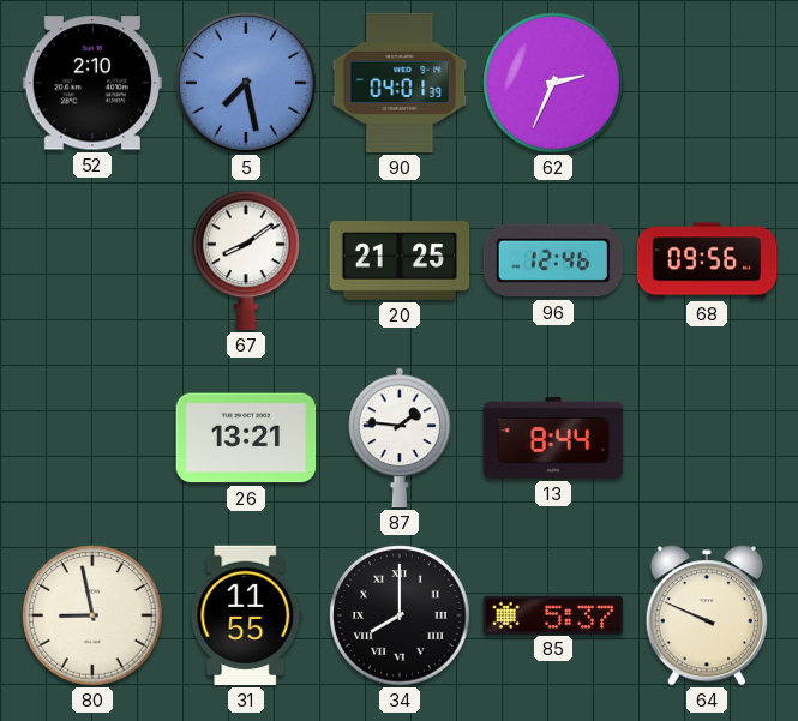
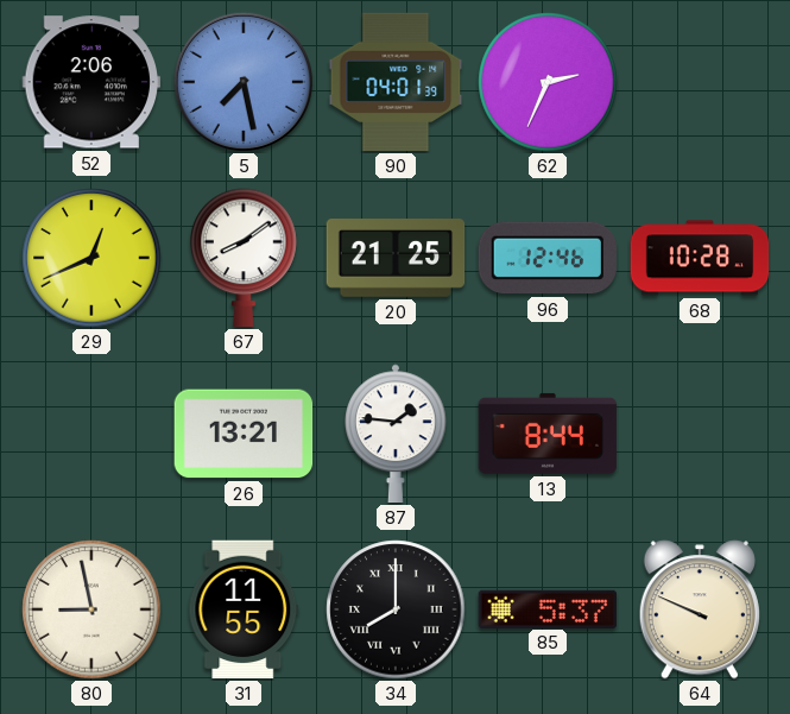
52: 2:10 -> 2:06 (90, 82)
29: none -> 12:41 (91, 258)
68: 09:56 -> 10:28 (700, 258)
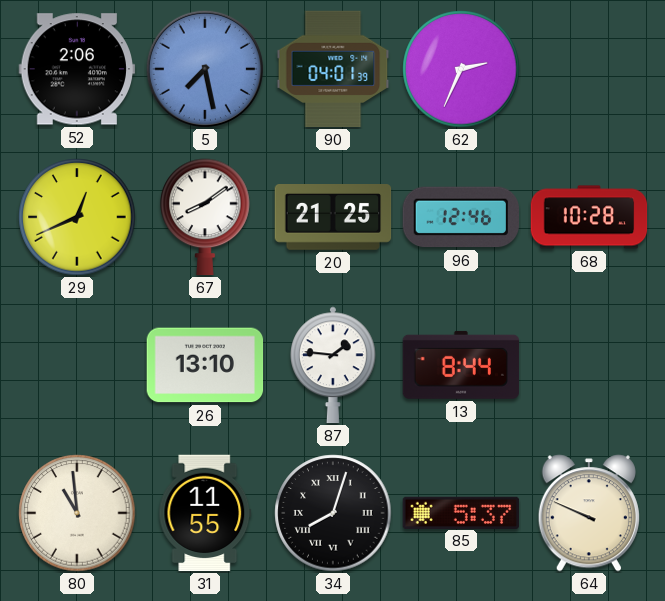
26: 13:21 -> 13:10 (205, 365)
80: 8:58 -> 10:59 (77, 513)
34: 8:00 -> 8:03 (333, 513)
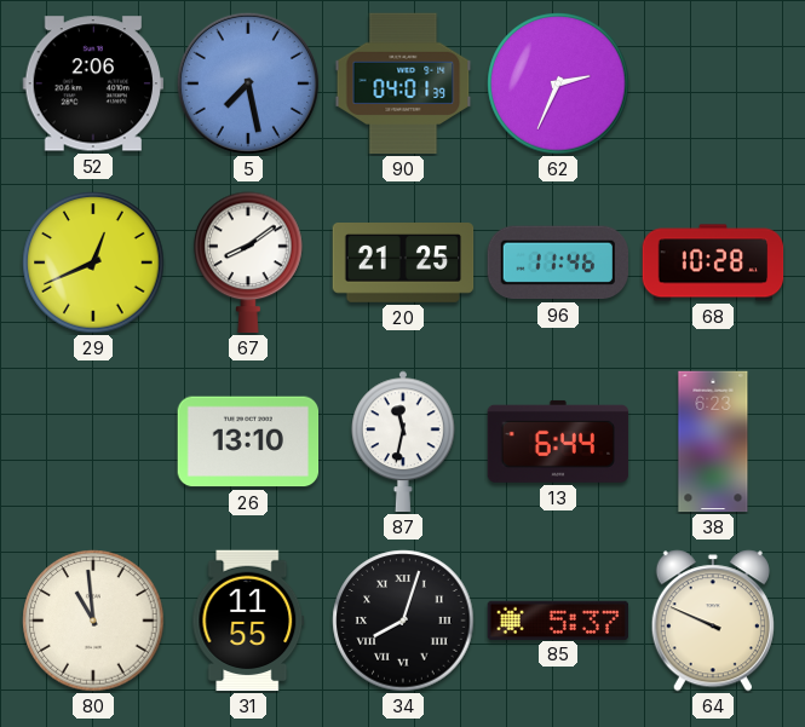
96: 12:46 -> 11:46 (557, 262)
87: 1:46 -> 11:32 (404, 442)
13: 8:44 -> 6:44 (558, 442)
38: none -> 6:23 (713, 442)
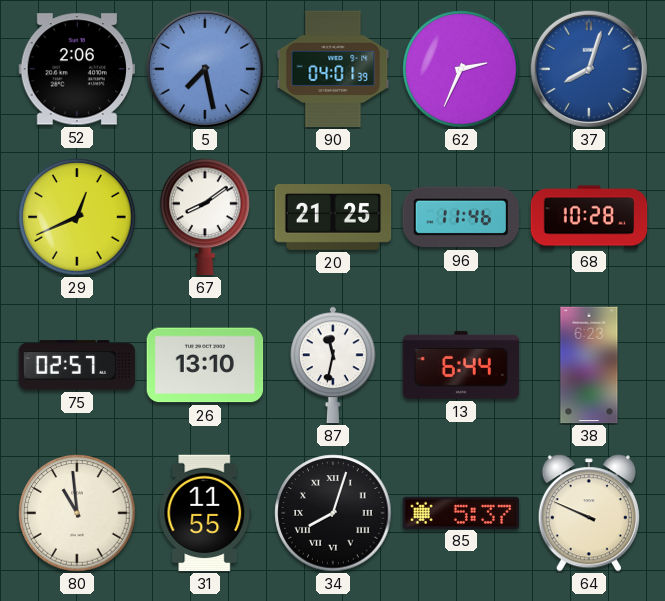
37: none -> 8:03 (589, 69)
75: none -> 02:57 (77, 365)
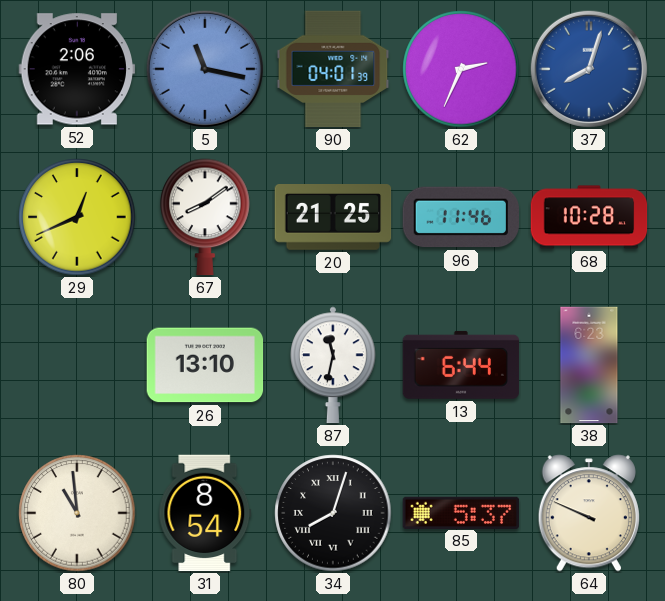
5: 7:28 -> 11:17 (205, 69)
75: 02:57 -> none (77, 365)
31: 11:55 -> 8:54 (205, 513)
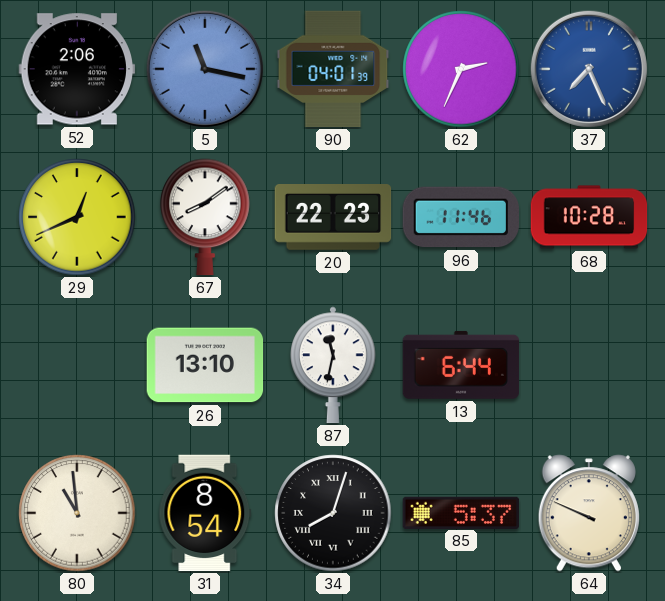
37: 8:03 -> 7:26 (589, 69)
20: 21:25 -> 22:23 (333, 218)
38: 6:23 -> none (589, 365)
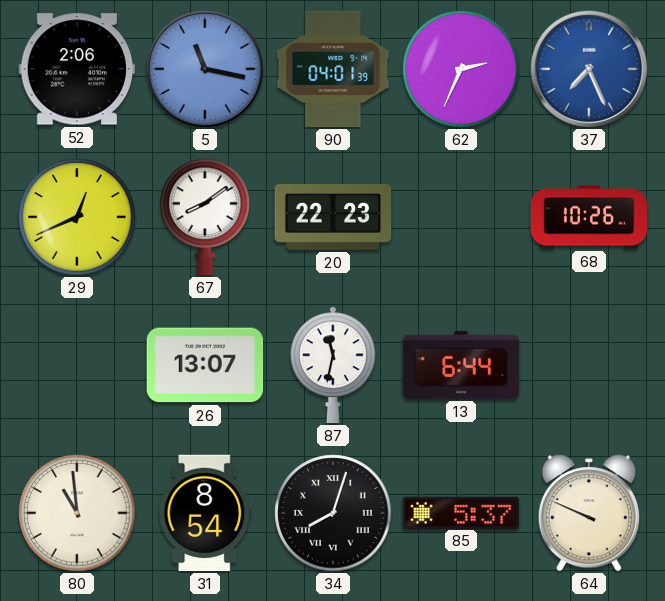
96: 11:46 -> none (460, 217)
68: 10:28 -> 10:26 (589, 217)
26: 13:10 -> 13:07 (205, 365)
